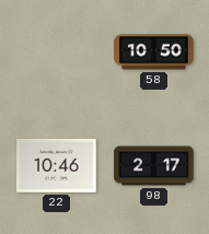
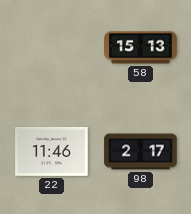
58: 10:50 -> 15:13 (141, 48)
22: 10:46 -> 11:46 (52, 151)
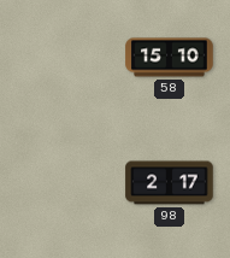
58: 15:13 -> 15:10 (170, 58)
22: 11:46 -> none (52, 151)
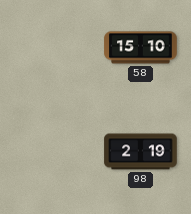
98: 2:17 -> 2:19 (141, 152)
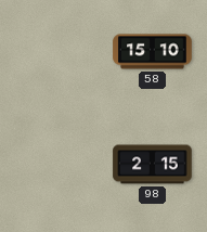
98: 2:19 -> 2:15 (153, 165)
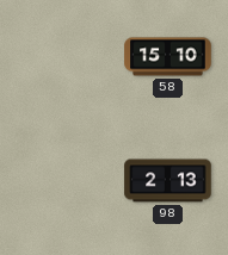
98: 2:15 -> 2:13 (168, 181)
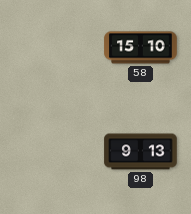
98: 2:13 -> 9:13 (141, 152)
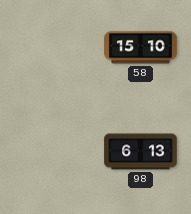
98: 9:13 -> 6:13 (141, 152)
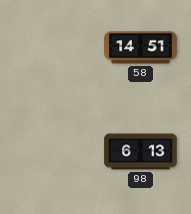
58: 15:10 -> 14:51 (141, 48)
